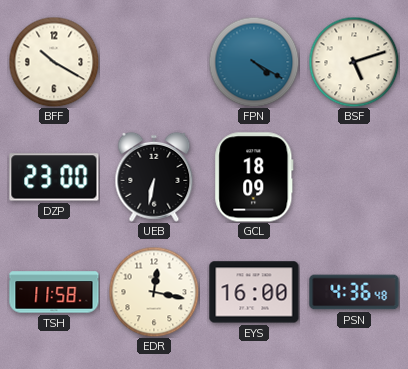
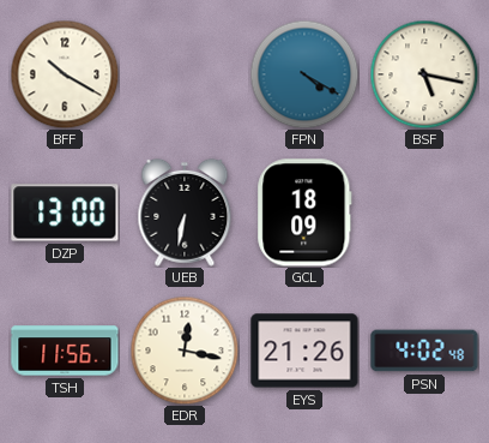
BSF: 5:12 -> 5:17 (424, 74)
DZP: 23:00 -> 13:00 (65, 212)
TSH: 11:58 -> 11:56 (65, 351)
EYS: 16:00 -> 21:26 (304, 351)
PSN: 4:36 -> 4:02 (424, 351)
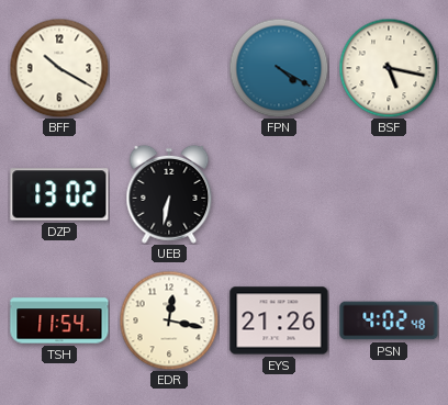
DZP: 13:00 -> 13:02 (59, 194)
GCL: 18:09 -> none (304, 212)
TSH: 11:56 -> 11:54 (59, 320)
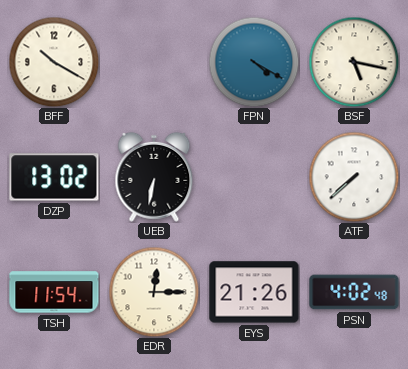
ATF: none -> 7:38 (354, 177)
EDR: 12:17 -> 12:15 (154, 292)
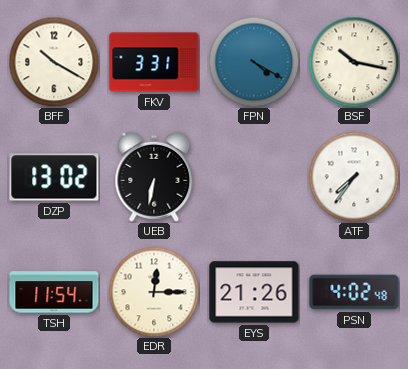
FKV: none -> 3:31 (154, 62)
BSF: 5:17 -> 10:17 (354, 62)
ATF: 7:38 -> 7:36 (354, 177)
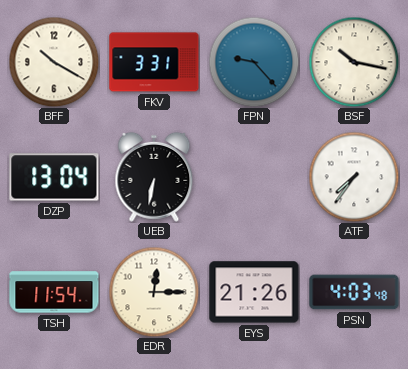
FPN: 4:20 -> 9:23 (254, 62)
DZP: 13:02 -> 13:04 (54, 177)
PSN: 4:02 -> 4:03 (354, 292)
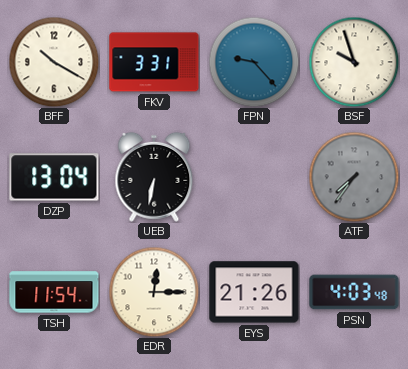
BSF: 10:17 -> 9:57 (354, 62)
ATF dial: white -> grey (354, 177)
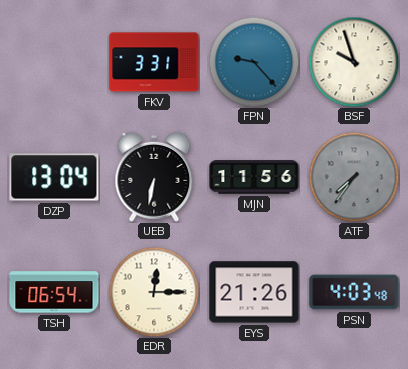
BFF: 10:20 -> none (54, 62)
MJN: none -> 11:56 (254, 177)
TSH: 11:54 -> 06:54 (54, 292)
